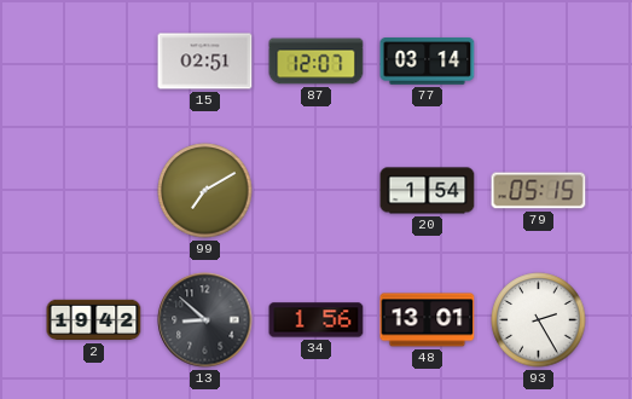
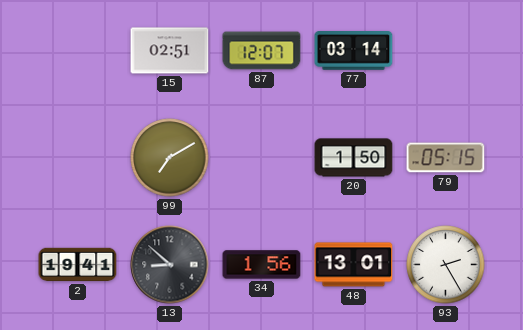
20: 1:54 -> 1:50 (354, 158)
2: 19:42 -> 19:41 (78, 265)
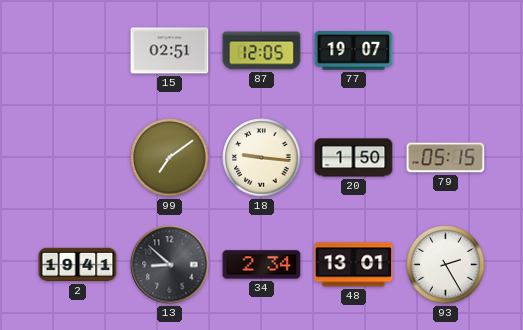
87: 12:07 -> 12:05 (262, 51)
77: 03:14 -> 19:07 (354, 51)
99: 7:10 -> 7:09 (170, 158)
18: none -> 9:16 (262, 158)
34: 1:56 -> 2:34 (262, 265)
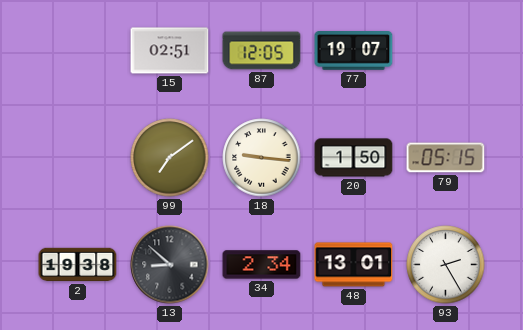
2: 19:41 -> 19:38 (78, 265)
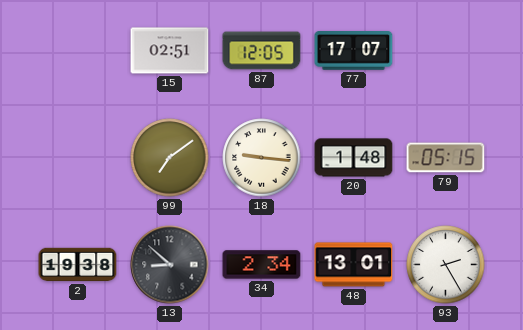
77: 19:07 -> 17:07 (354, 51)
20: 1:50 -> 1:48 (354, 158)
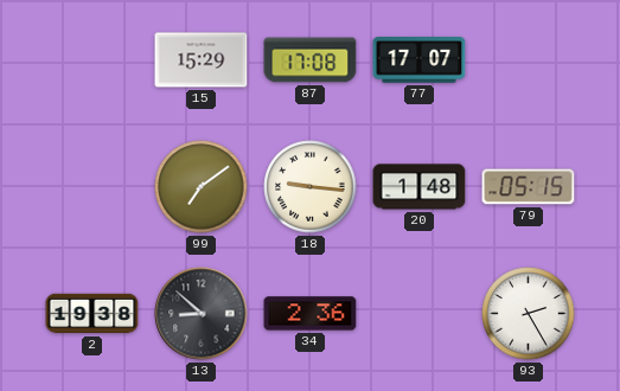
15: 02:51 -> 15:29 (202, 60)
87: 12:05 -> 17:08 (311, 60)
34: 2:34 -> 2:36 (311, 314)
48: 13:01 -> none (354, 265)
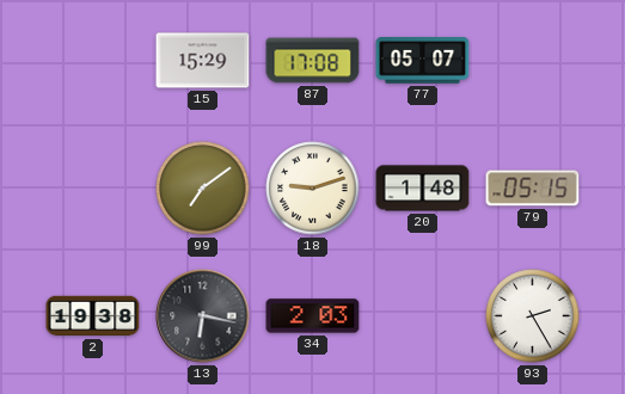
77: 17:07 -> 05:07 (423, 61)
18: 9:16 -> 9:12 (313, 189)
13: 8:52 -> 6:17 (203, 316)
34: 2:36 -> 2:03 (313, 316)
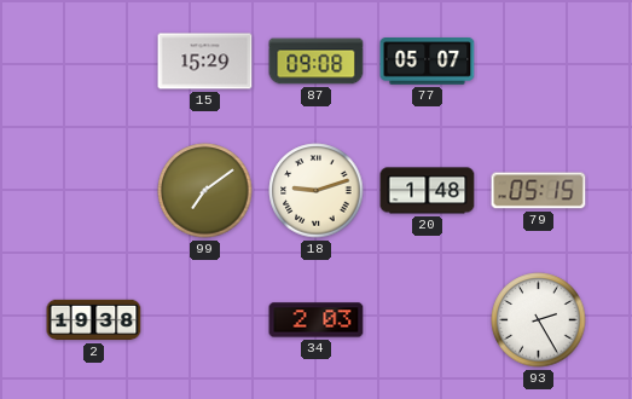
87: 17:08 -> 09:08 (317, 62)
13: 6:17 -> none (203, 316)
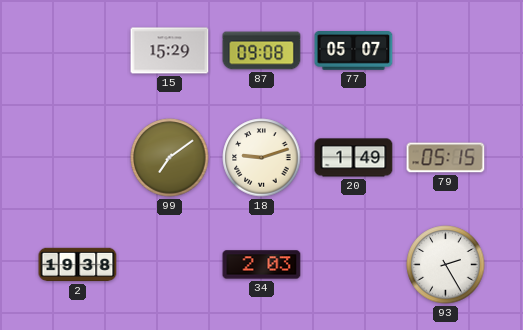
20: 1:48 -> 1:49 (354, 158)
